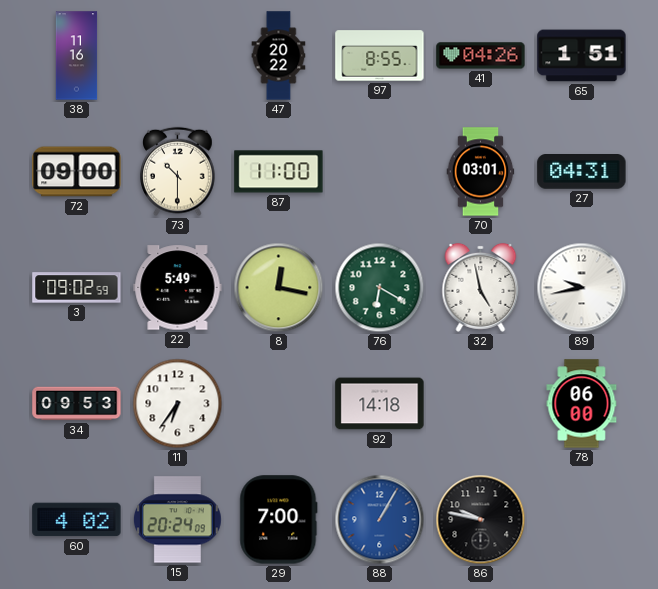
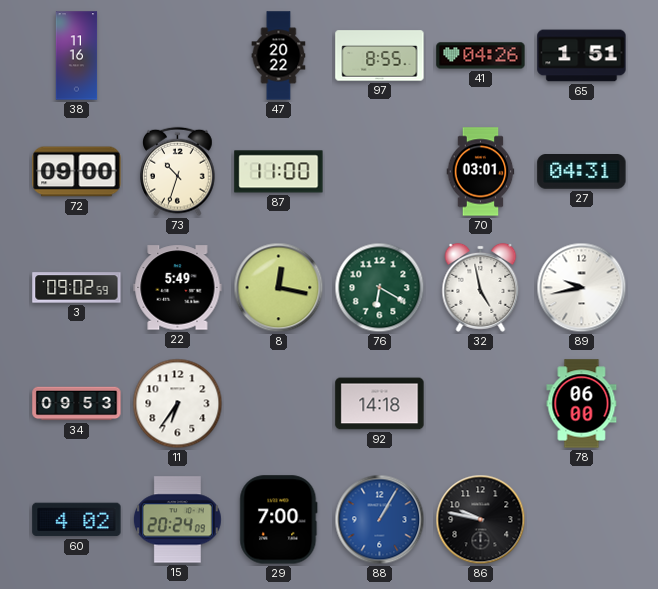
73: 10:30 -> 10:33 (178, 172)
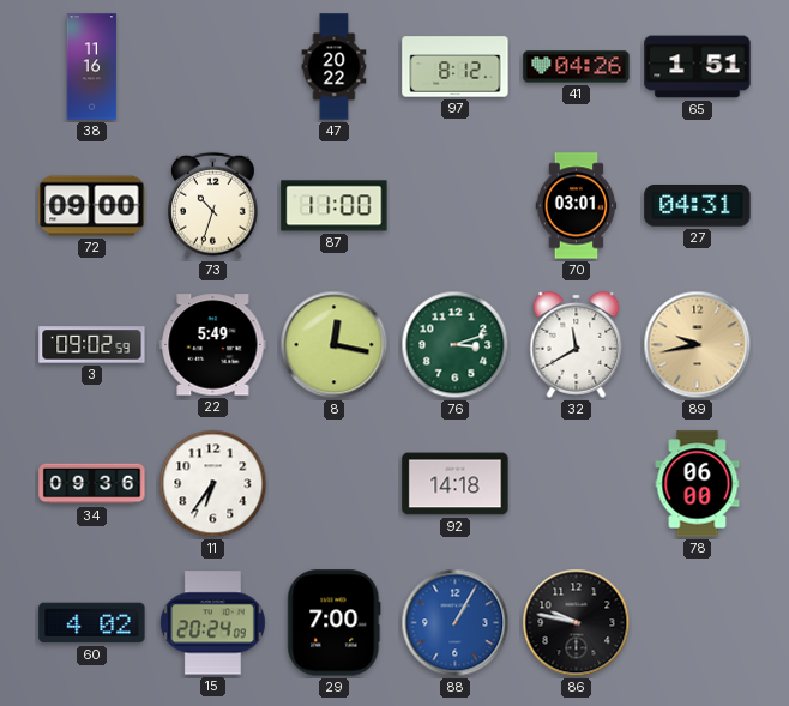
97: 8:55 -> 8:12 (456, 67)
76: 6:20 -> 3:12 (456, 345)
32: 4:58 -> 11:40 (577, 344)
89 dial: white -> champagne (698, 345)
34: 09:53 -> 09:36 (92, 484)
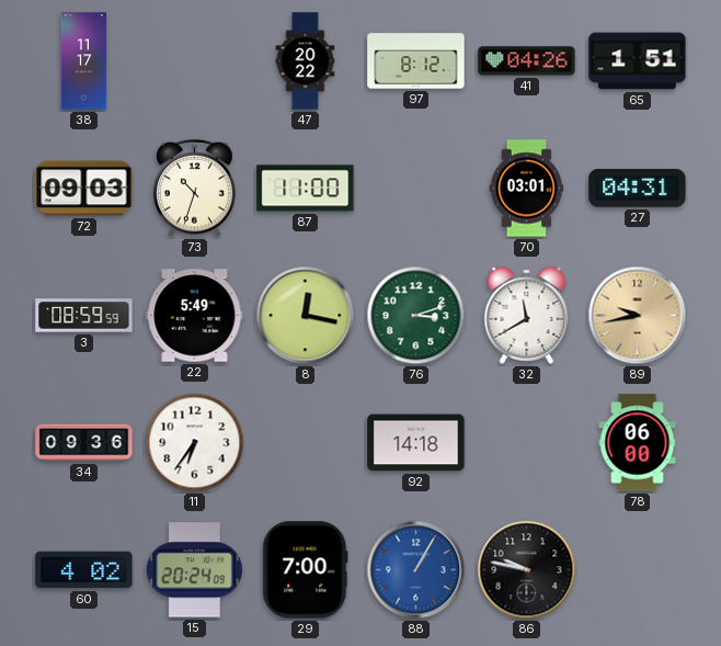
38: 11:16 -> 11:17 (84, 61)
72: 09:00 -> 09:03 (84, 189)
3: 09:02 -> 08:59 (84, 316)
